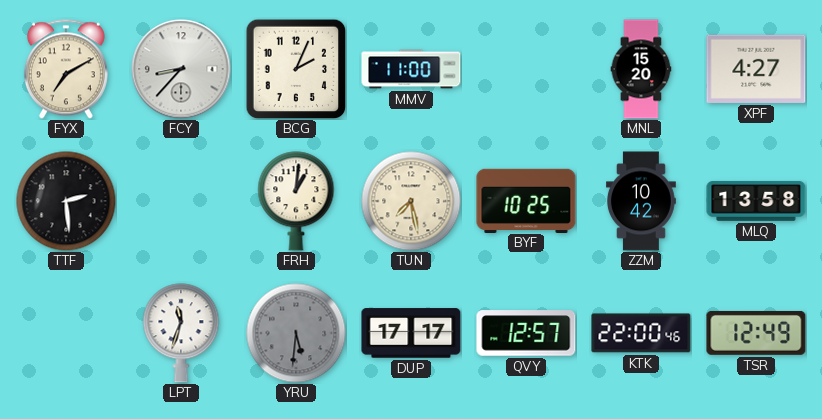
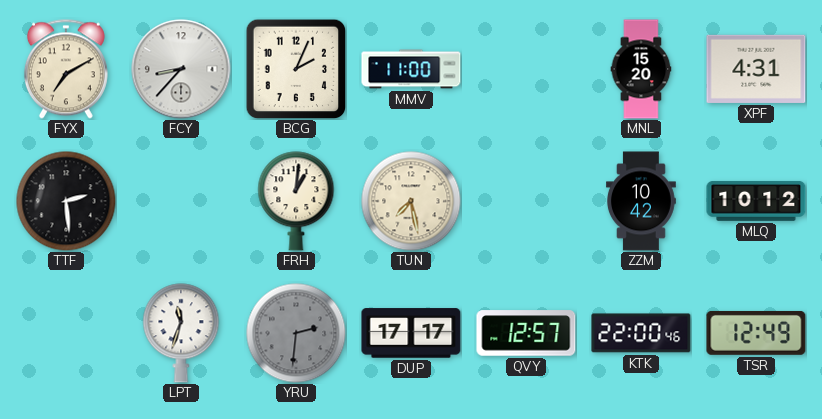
XPF: 4:27 -> 4:31 (756, 69)
BYF: 10:25 -> none (526, 200)
MLQ: 13:58 -> 10:12 (756, 201)
YRU: 5:31 -> 2:31 (296, 333)
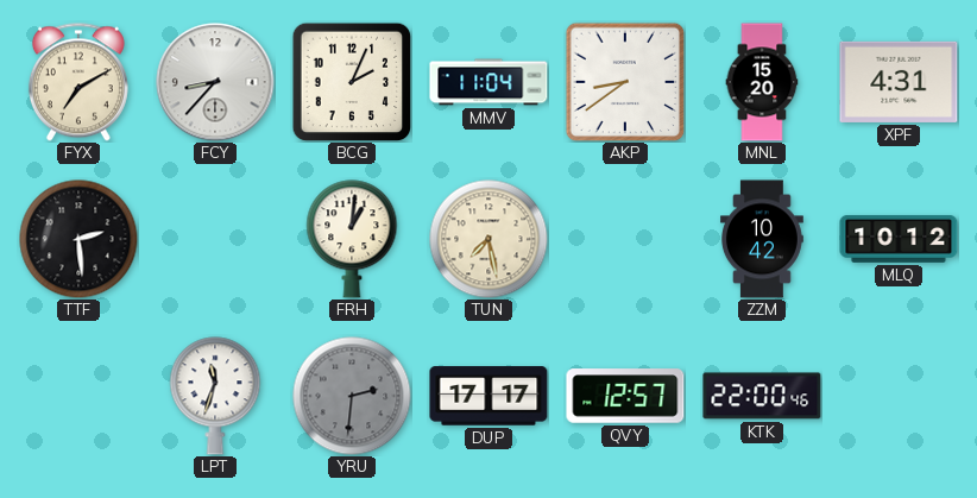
MMV: 11:00 -> 11:04 (488, 82)
AKP: none -> 8:39 (625, 82)
TSR: 12:49 -> none (756, 333)
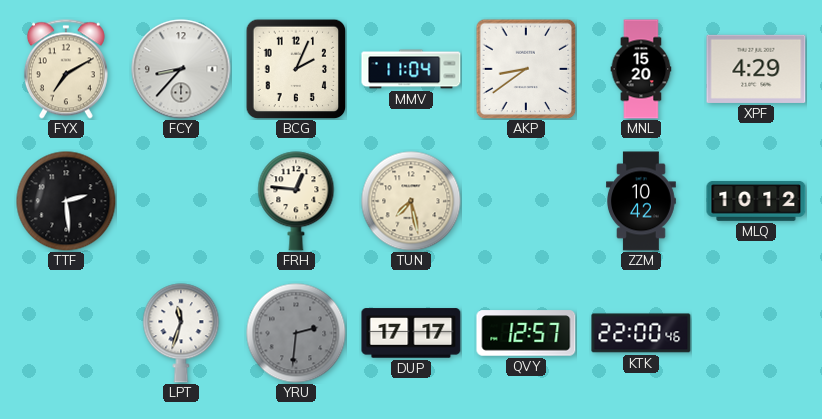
XPF: 4:31 -> 4:29 (756, 69)
FRH: 1:01 -> 12:46 (296, 201)
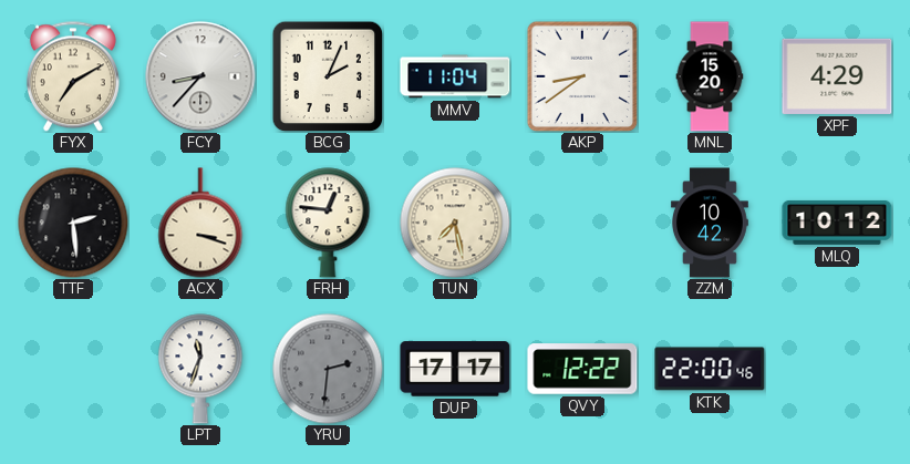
ACX: none -> 3:18 (200, 223)
QVY: 12:57 -> 12:22 (582, 369)
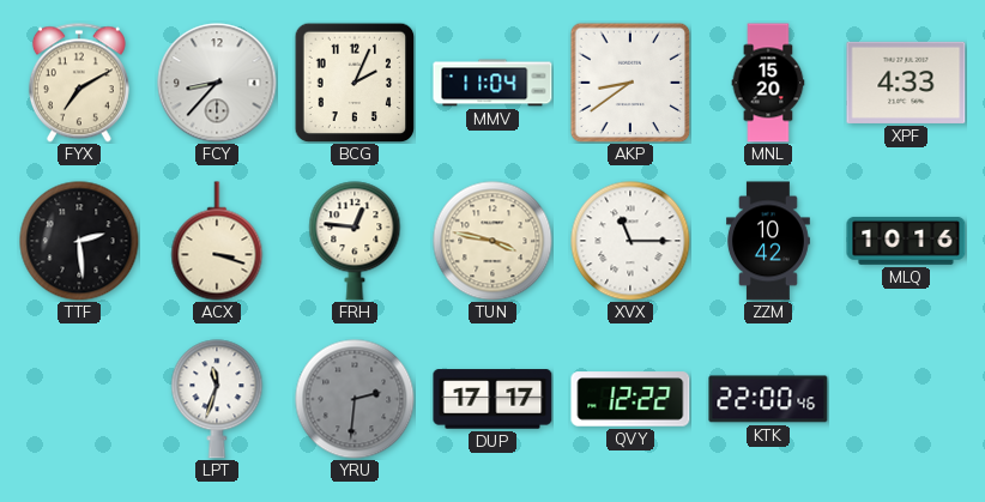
XPF: 4:29 -> 4:33 (906, 83)
TUN: 7:28 -> 3:47 (492, 241)
XVX: none -> 11:15 (630, 241)
MLQ: 10:12 -> 10:16 (906, 241)
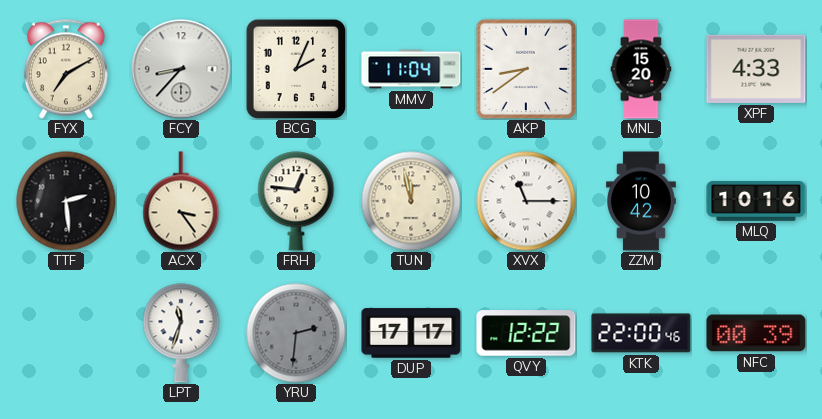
ACX: 3:18 -> 3:24 (181, 201)
TUN: 3:47 -> 11:58 (411, 201)
NFC: none -> 00:39 (756, 333)
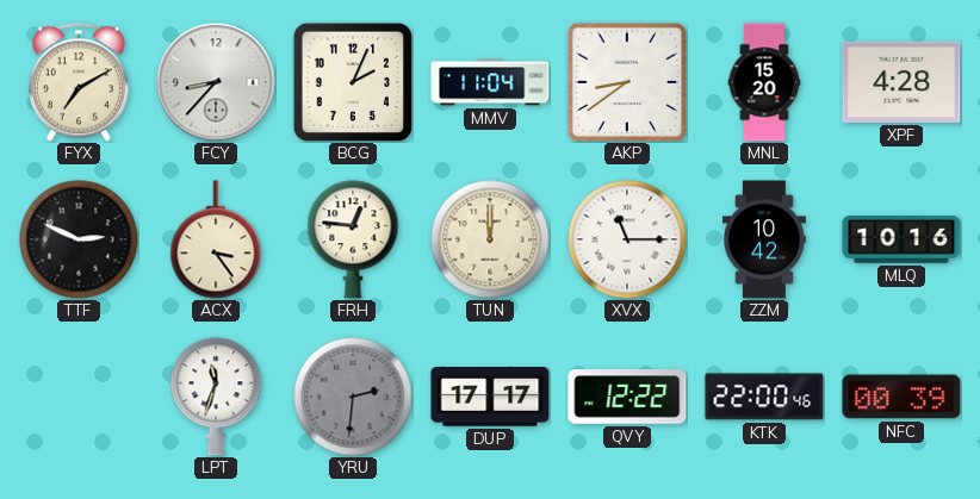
XPF: 4:33 -> 4:28 (901, 82)
TTF: 2:29 -> 2:49 (79, 239)
TUN: 11:58 -> 12:00 (490, 239)
